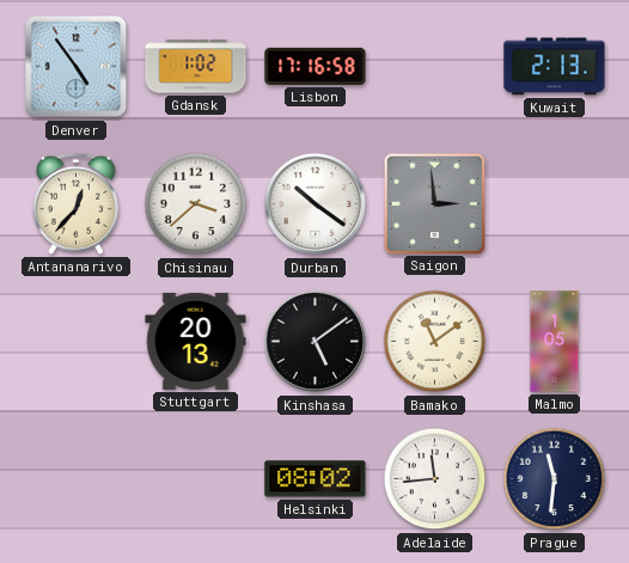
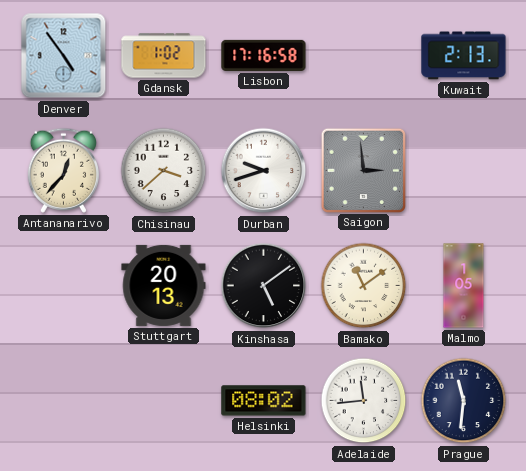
Durban: 10:21 -> 9:42 (264, 171)
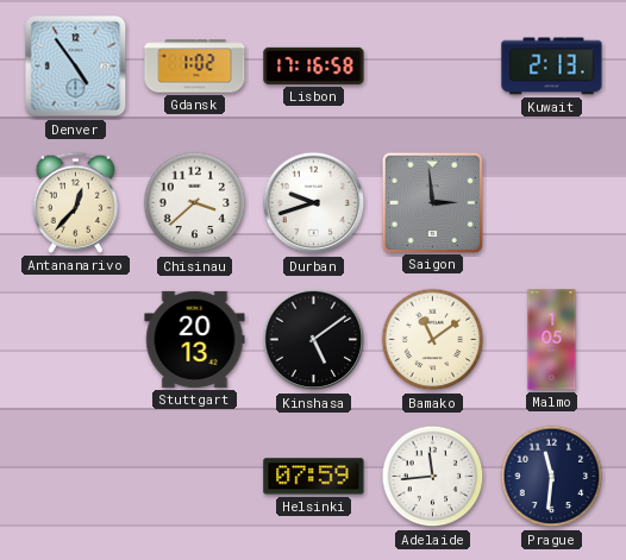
Helsinki: 08:02 -> 07:59 (314, 477)
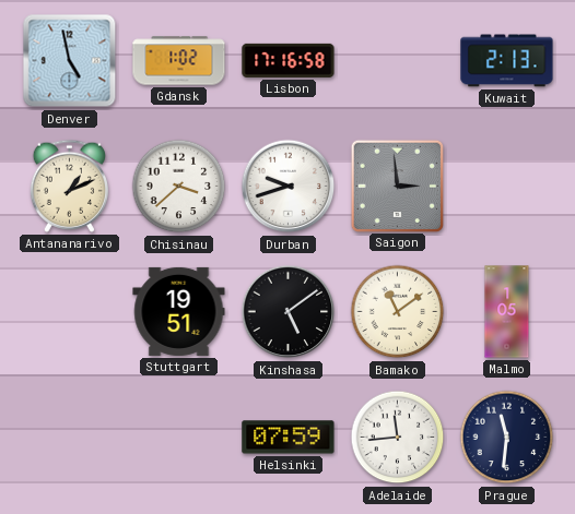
Denver: 4:54 -> 4:58 (70, 61)
Antananarivo: 12:37 -> 1:11 (69, 186)
Stuttgart: 20:13 -> 19:51 (179, 311)
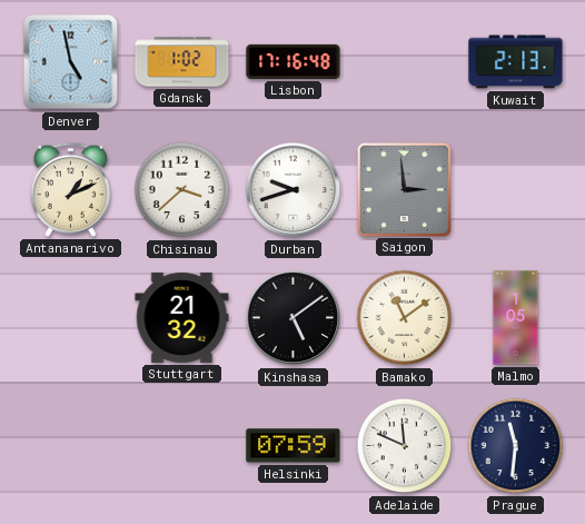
Lisbon: 17:16:58 -> 17:16:48 (294, 61)
Stuttgart: 19:51 -> 21:32 (182, 317)
Adelaide: 11:44 -> 11:49 (405, 446)
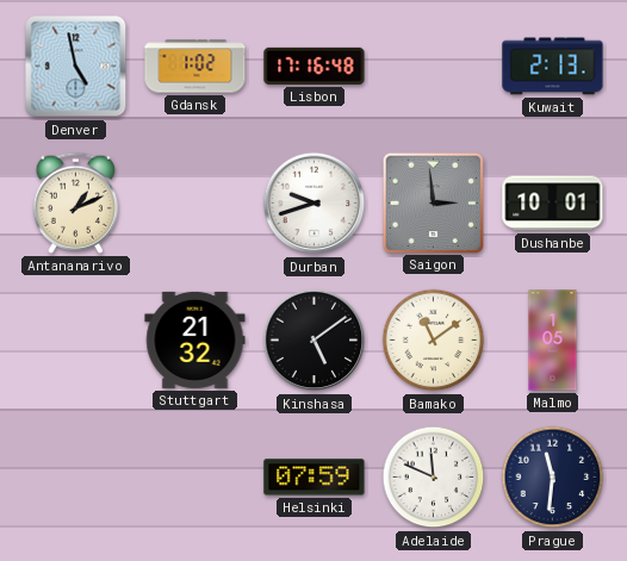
Chisinau: 3:38 -> none (182, 190)
Dushanbe: none -> 10:01 (553, 204)
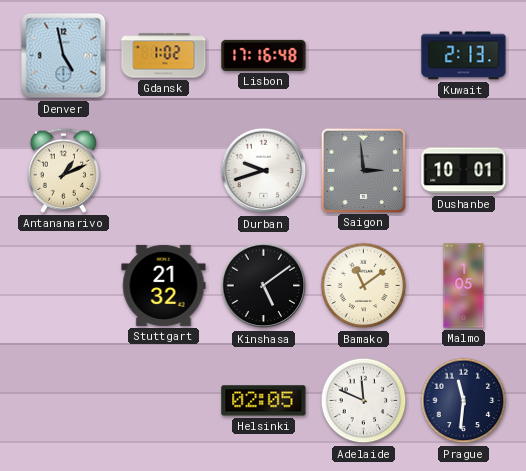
Helsinki: 07:59 -> 02:05 (264, 401)
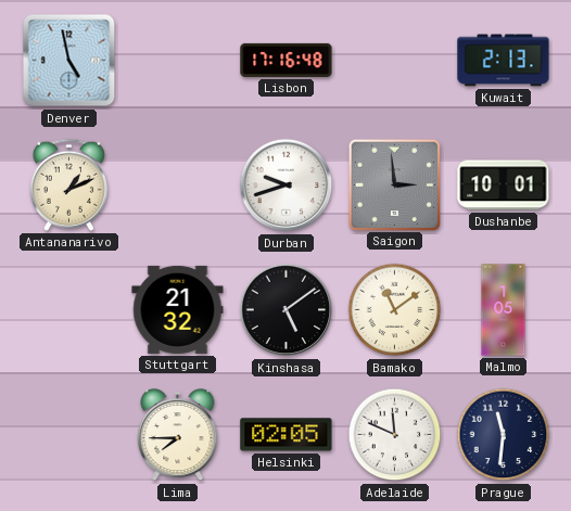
Gdansk: 1:02 -> none (164, 56)
Lima: none -> 7:45 (178, 435)
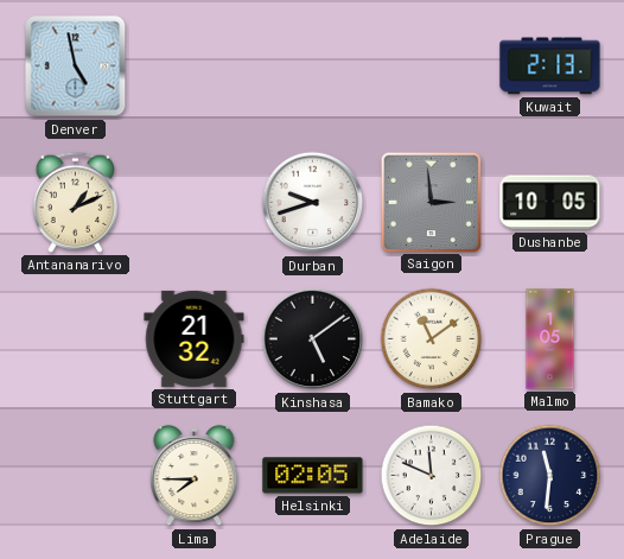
Lisbon: 17:16 -> none (287, 60)
Dushanbe: 10:01 -> 10:05 (550, 203)
